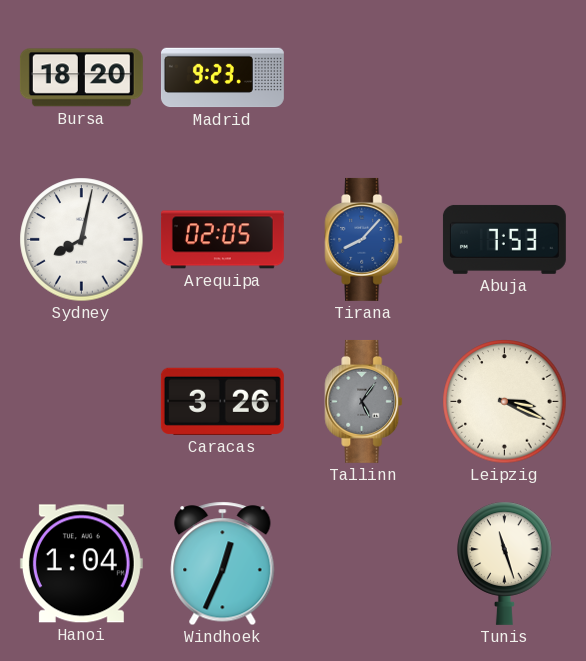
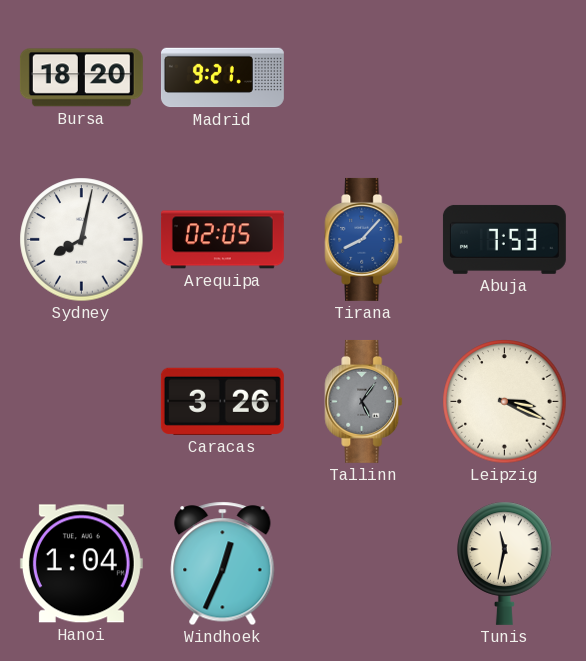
Madrid: 9:23 -> 9:21 (222, 78)
Tunis: 11:27 -> 11:32 (505, 563)
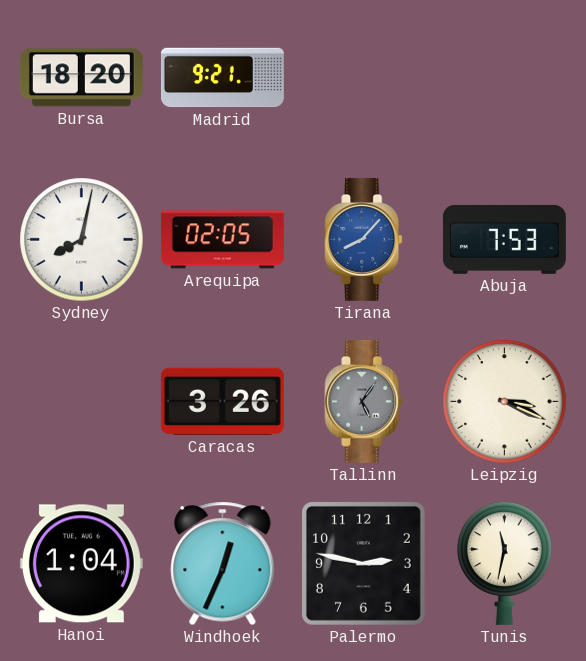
Palermo: none -> 2:47 (363, 563)
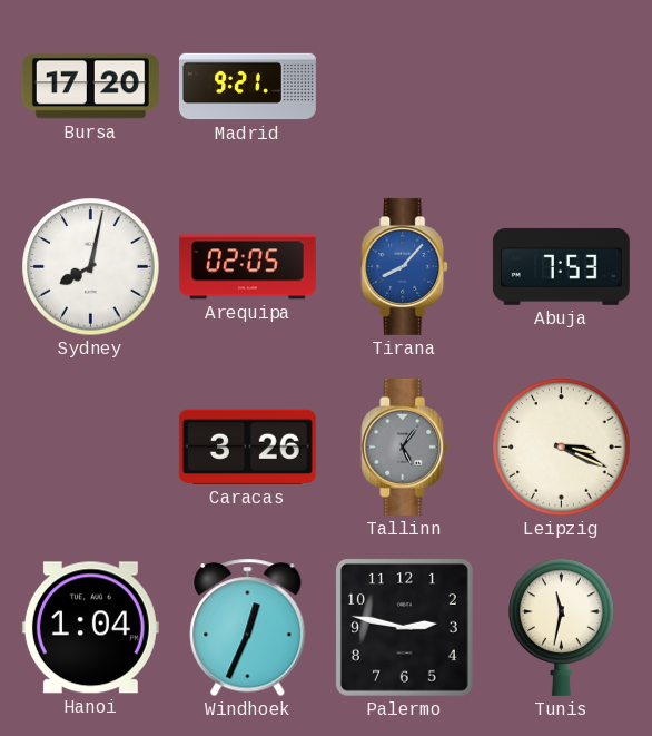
Bursa: 18:20 -> 17:20 (90, 87)
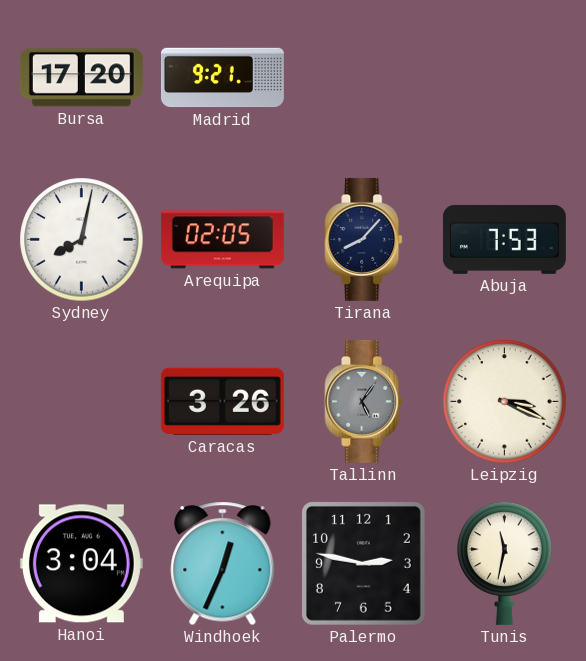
Tirana dial: blue -> navy (364, 239)
Hanoi: 1:04 -> 3:04 (81, 564)
